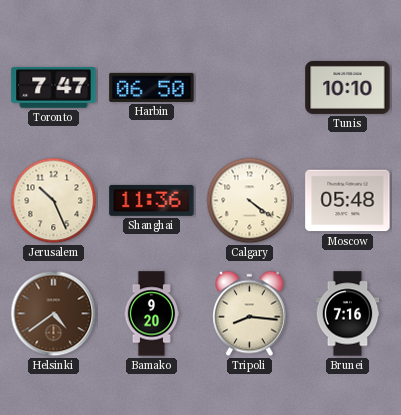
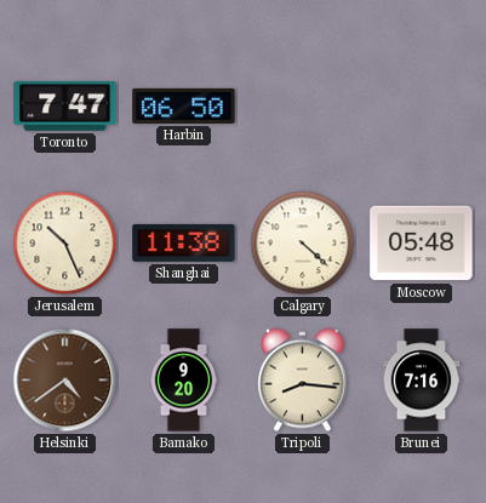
Tunis: 10:10 -> none (348, 87)
Shanghai: 11:36 -> 11:38 (184, 242)
Calgary: 4:21 -> 4:22 (303, 244)
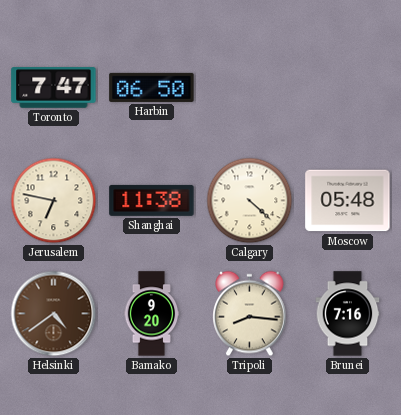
Jerusalem: 10:26 -> 6:47 (54, 201)
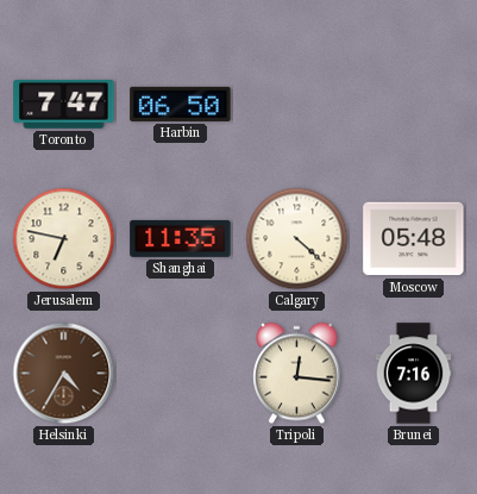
Shanghai: 11:38 -> 11:35 (181, 238)
Helsinki: 4:39 -> 4:35 (64, 374)
Bamako: 9:20 -> none (152, 314)
Tripoli: 8:16 -> 12:16 (297, 374)
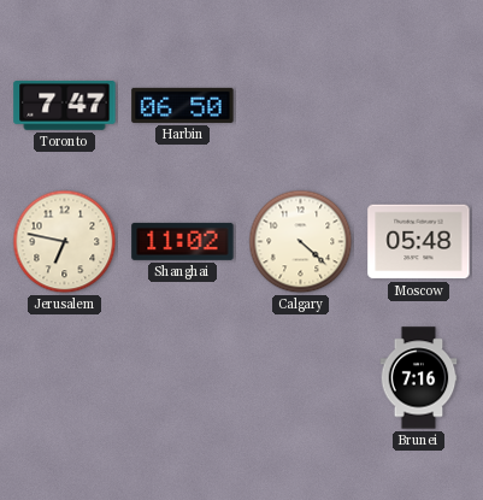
Shanghai: 11:35 -> 11:02 (183, 241)
Helsinki: 4:35 -> none (64, 374)
Tripoli: 12:16 -> none (297, 374)
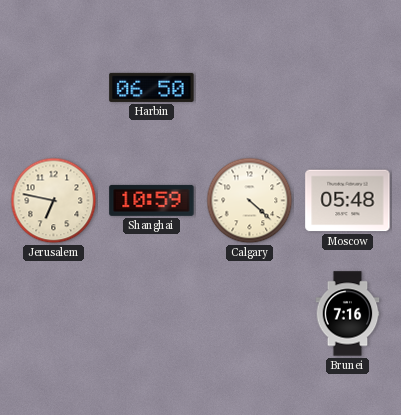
Toronto: 7:47 -> none (65, 106)
Shanghai: 11:02 -> 10:59 (152, 200)
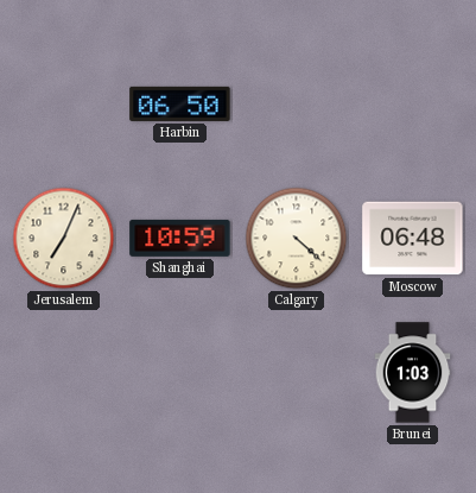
Jerusalem: 6:47 -> 7:04 (64, 239)
Moscow: 05:48 -> 06:48 (413, 239)
Brunei: 7:16 -> 1:03 (413, 373)
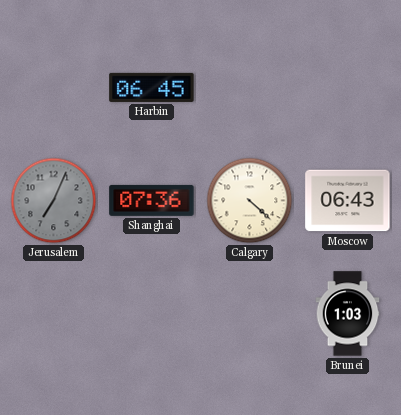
Harbin: 06:50 -> 06:45 (152, 87)
Jerusalem dial: cream -> grey (54, 201)
Shanghai: 10:59 -> 07:36 (152, 200)
Moscow: 06:48 -> 06:43 (348, 201)
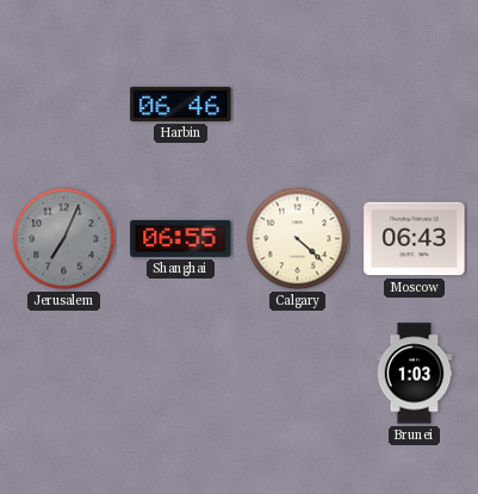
Harbin: 06:45 -> 06:46 (181, 104)
Shanghai: 07:36 -> 06:55 (181, 238)
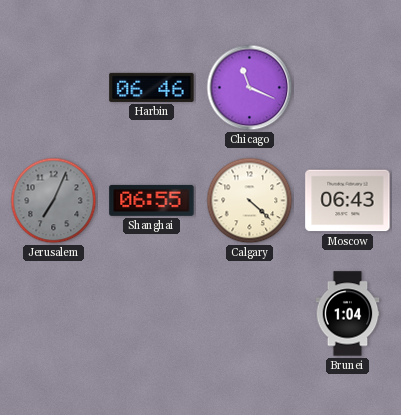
Chicago: none -> 11:19 (250, 88)
Brunei: 1:03 -> 1:04 (348, 314)
